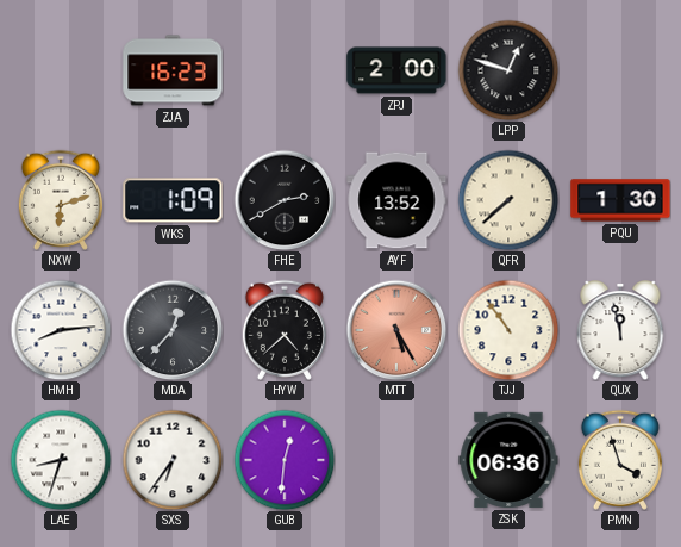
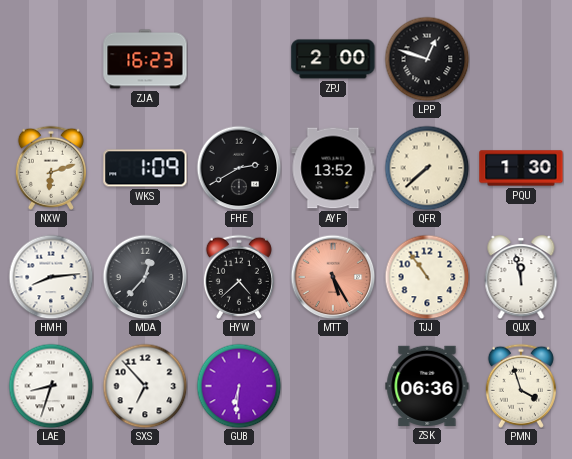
SXS: 6:36 -> 6:53 (145, 386)
GUB: 12:31 -> 6:31 (239, 386)
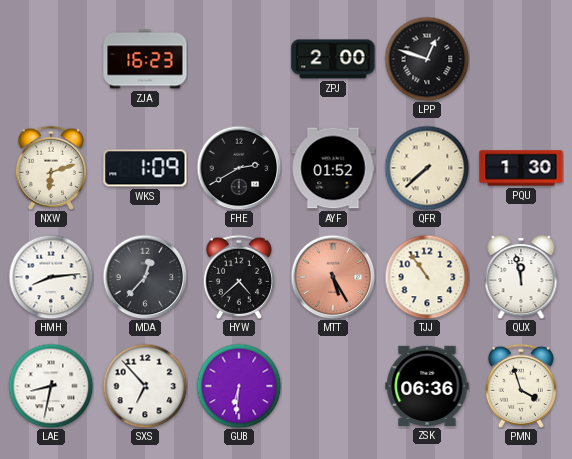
AYF: 13:52 -> 01:52 (333, 168)
LAE: 8:33 -> 8:32 (51, 386)
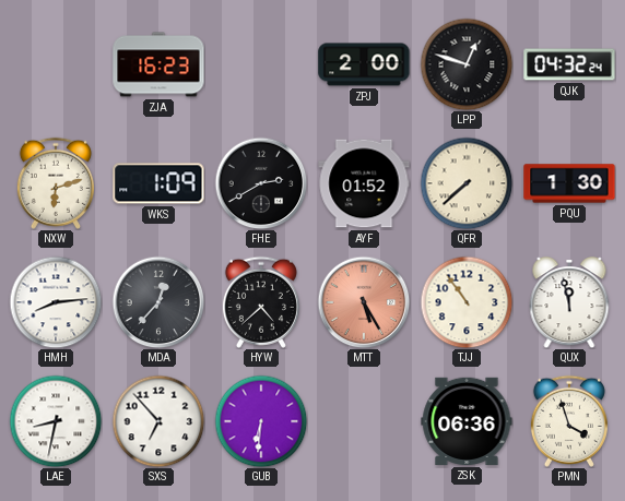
QJK: none -> 04:32 (569, 64)
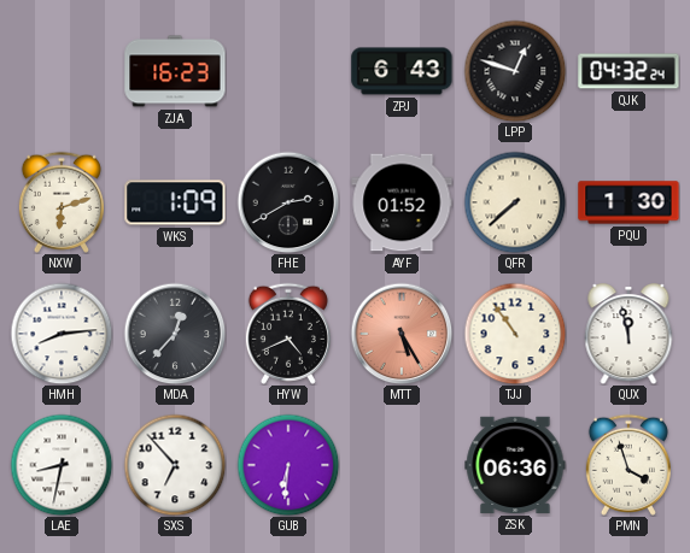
ZPJ: 2:00 -> 6:43 (402, 71)
HYW: 4:38 -> 4:41 (288, 334)
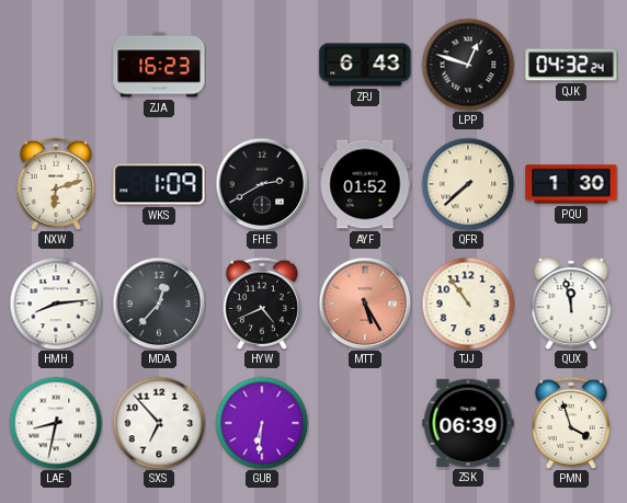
ZSK: 06:36 -> 06:39 (468, 423)
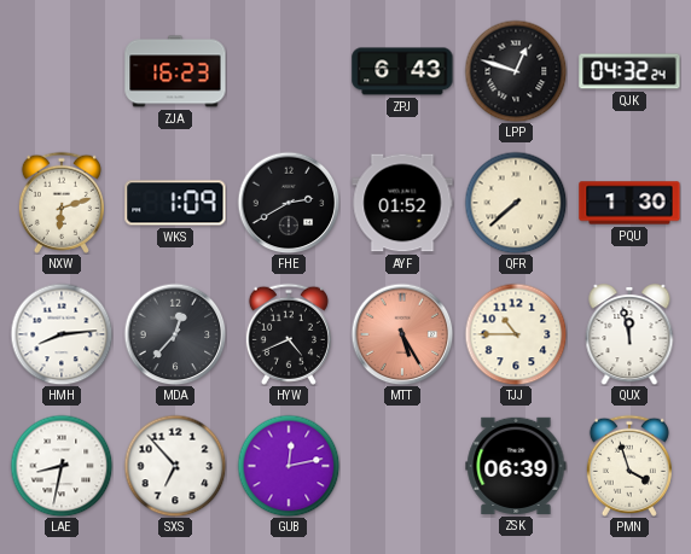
TJJ: 10:54 -> 10:45 (516, 334)
GUB: 6:31 -> 12:13 (289, 466)
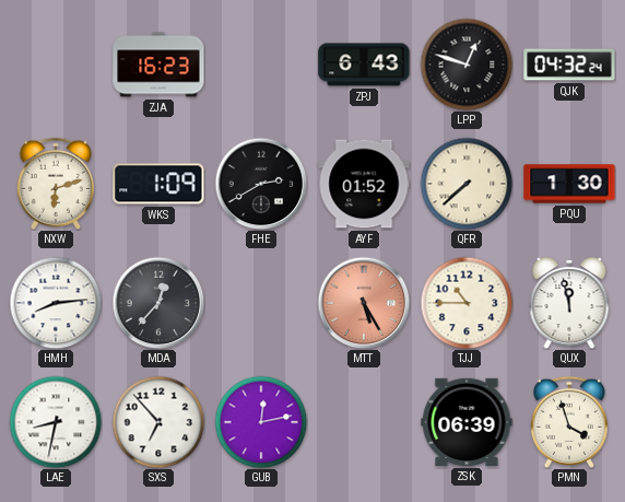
HYW: 4:41 -> none (289, 334)
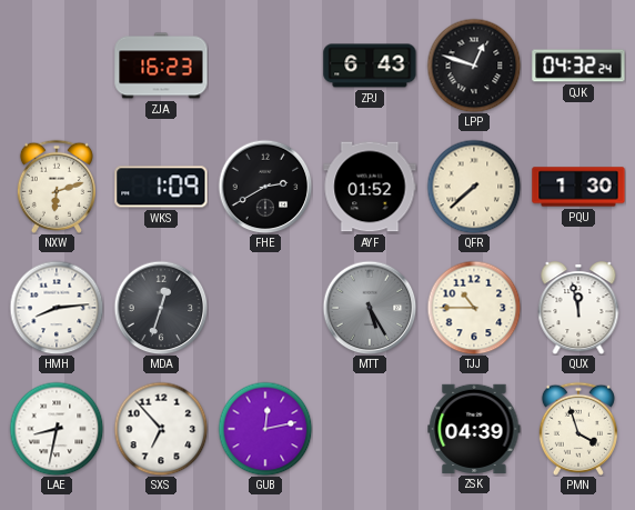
MDA: 12:37 -> 12:33 (161, 308)
MTT dial: salmon -> grey (370, 308)
ZSK: 06:39 -> 04:39 (474, 429)
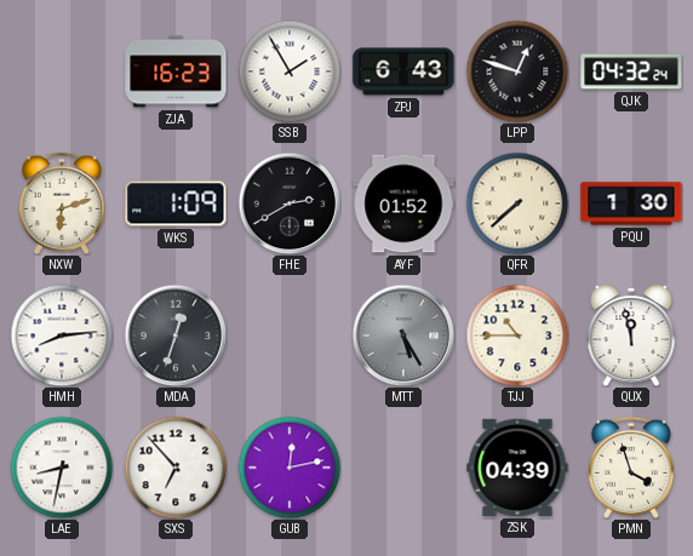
SSB: none -> 1:55 (290, 71)
